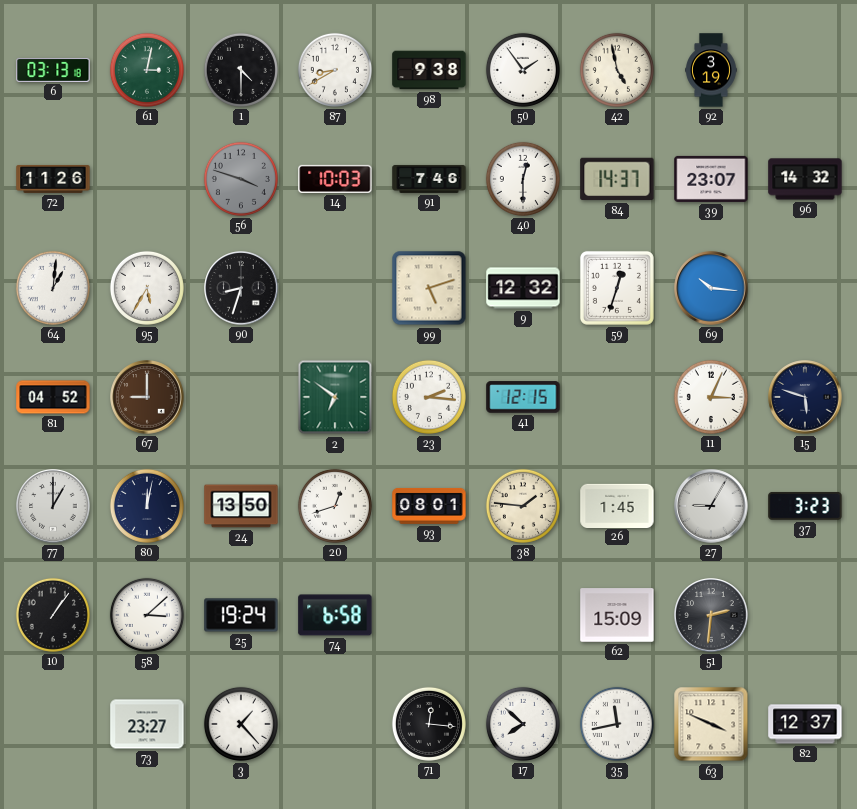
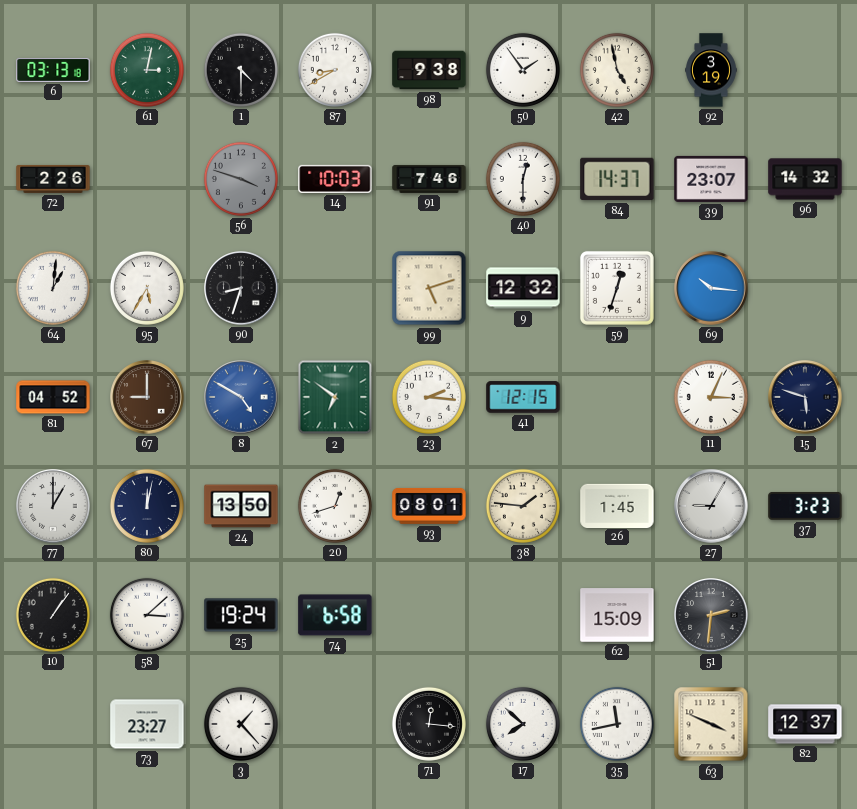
72: 11:26 -> 2:26 (53, 179)
8: none -> 4:50 (241, 397)
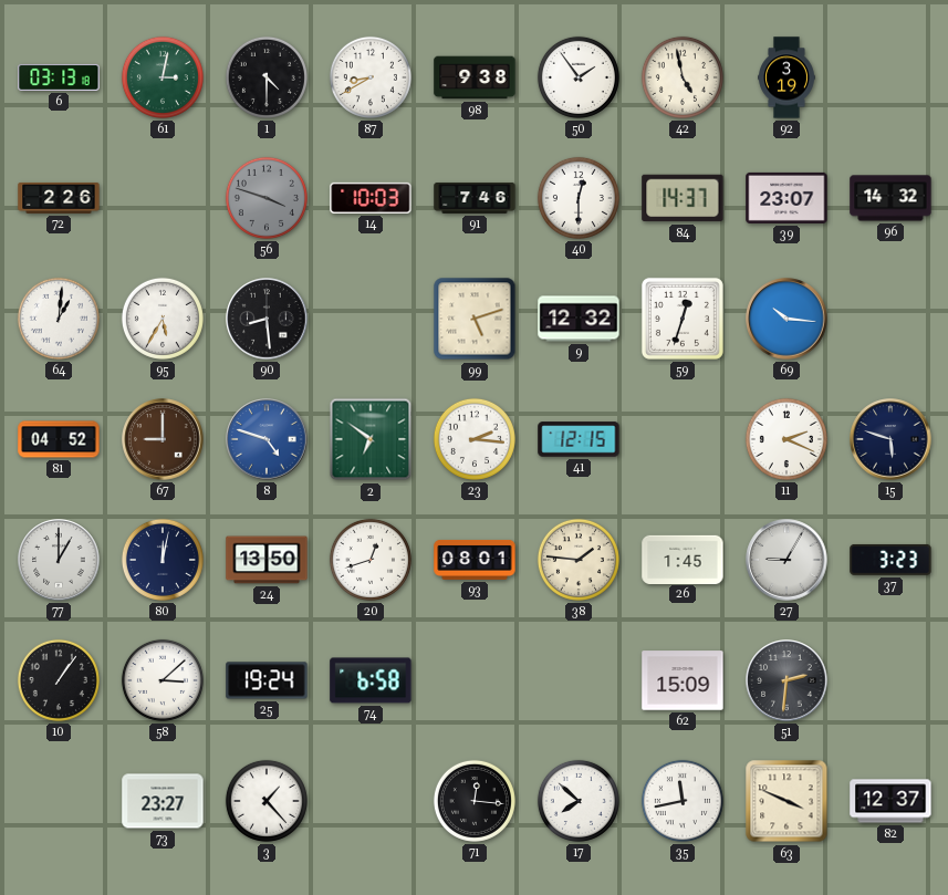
90: 8:33 -> 8:29 (267, 319)
8: 4:50 -> 4:48 (267, 439)
11: 3:04 -> 2:19 (786, 439)
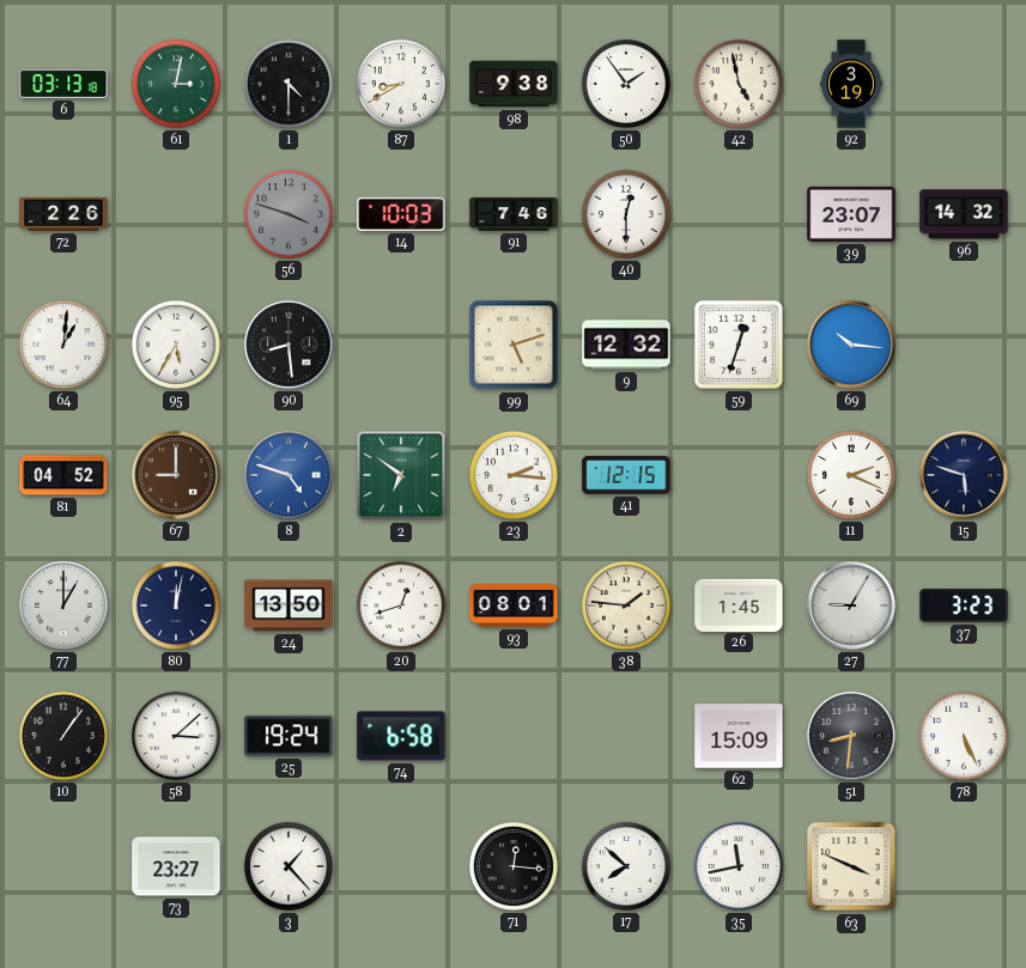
84: 14:37 -> none (683, 198)
51: 2:31 -> 8:31 (851, 736)
78: none -> 5:26 (964, 736)
82: 12:37 -> none (890, 801)
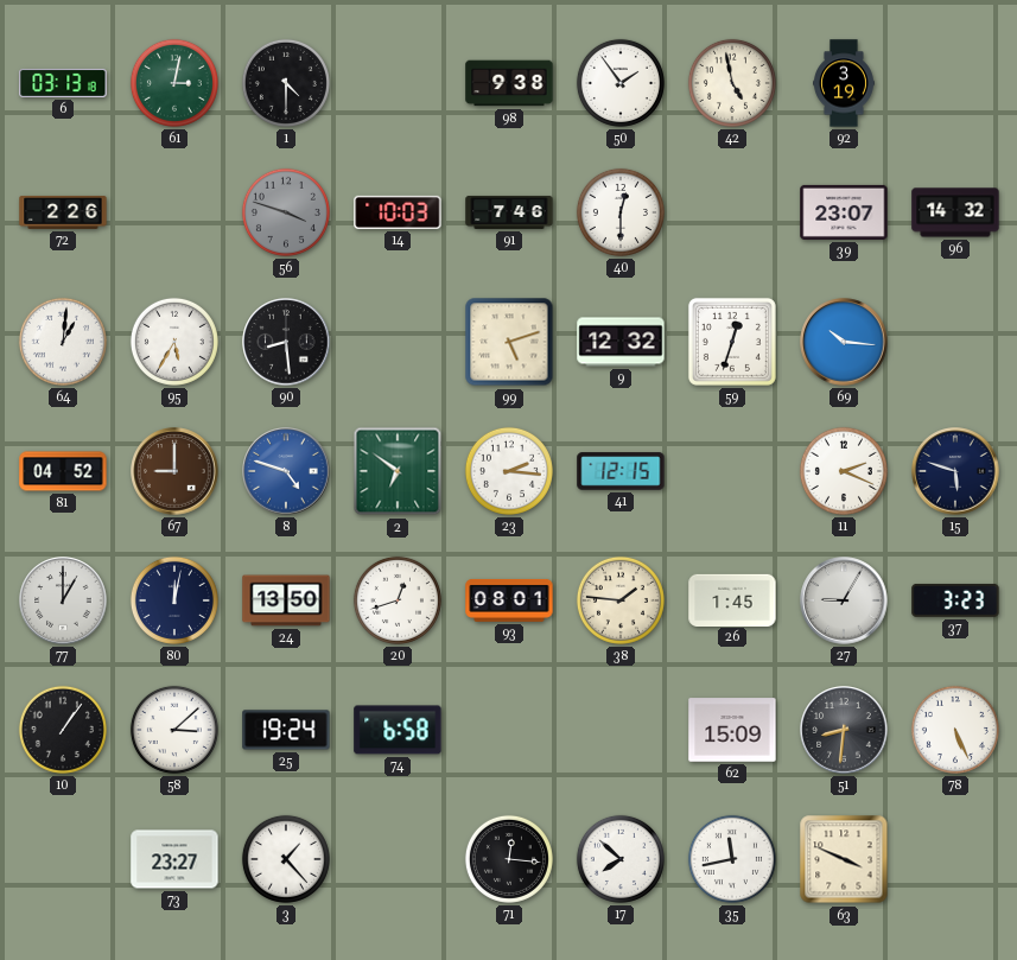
87: 8:40 -> none (401, 84)
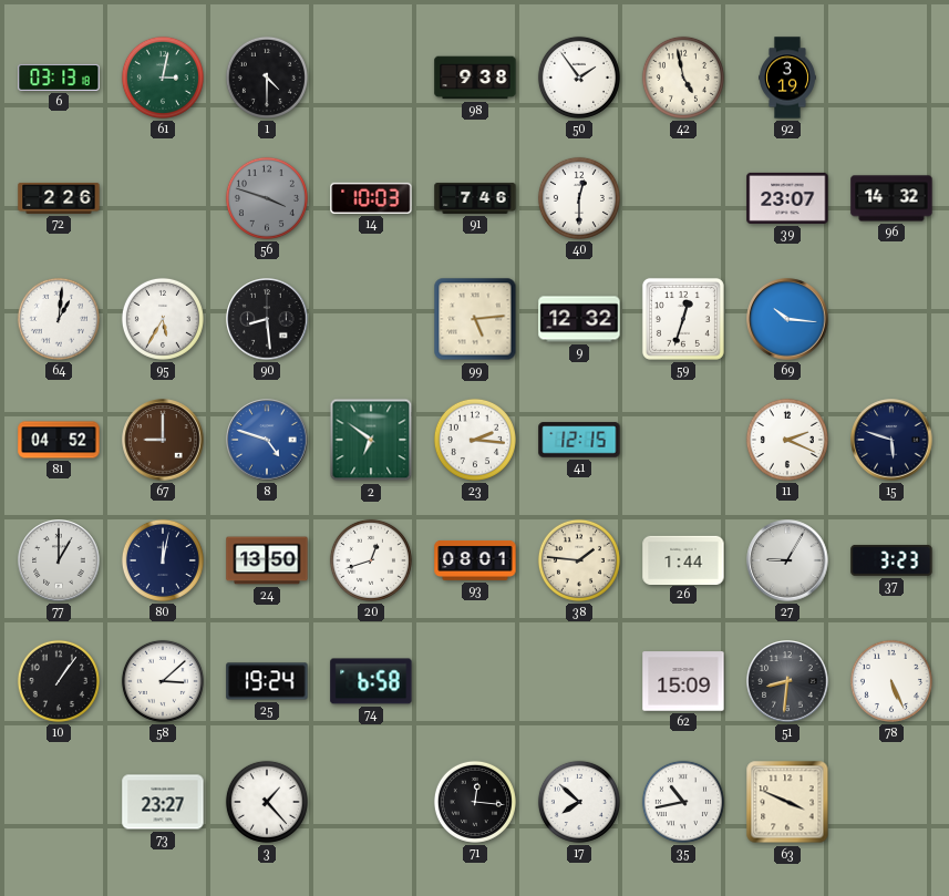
99: 5:12 -> 5:14 (475, 319)
26: 1:45 -> 1:44 (683, 559)
35: 11:43 -> 10:43 (683, 802)
